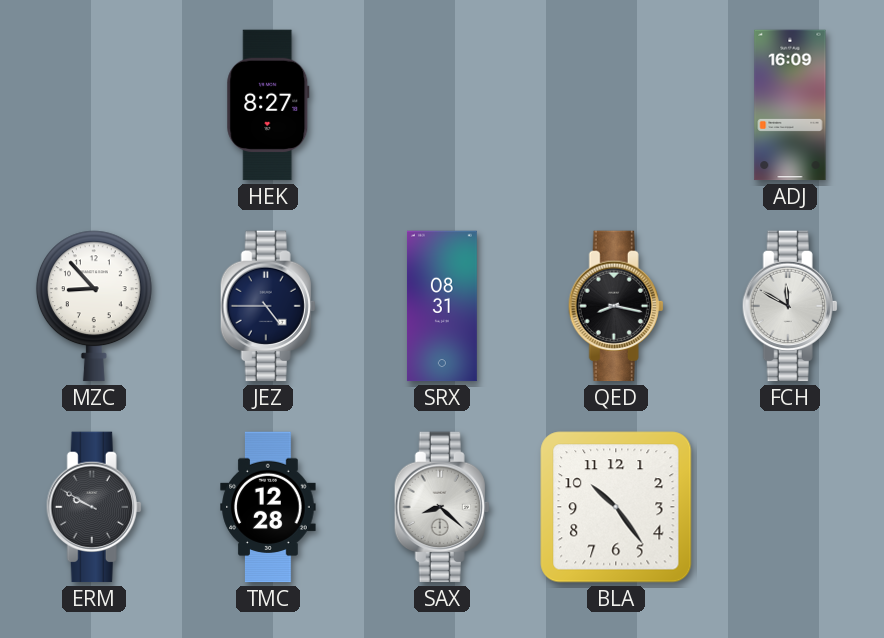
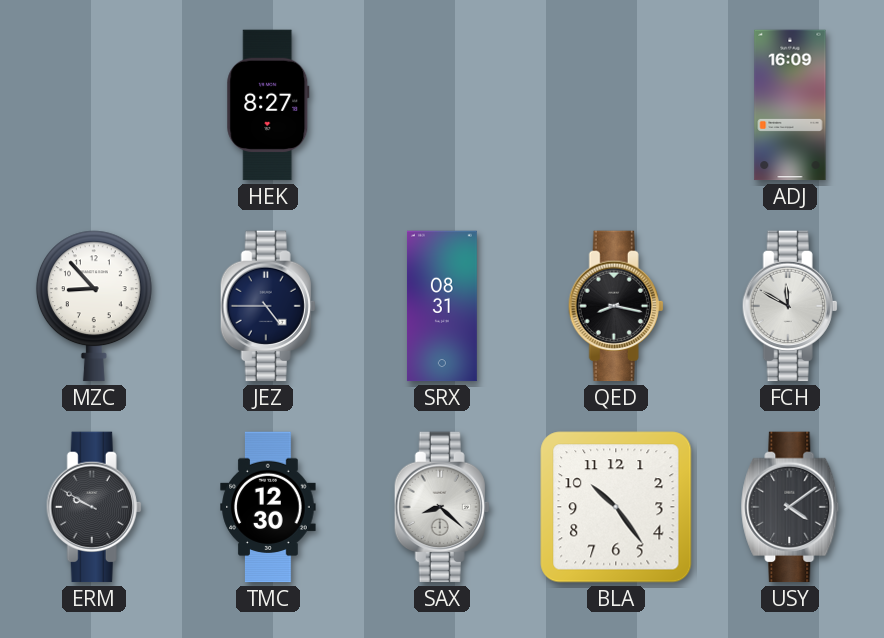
TMC: 12:28 -> 12:30 (268, 507)
USY: none -> 4:09 (790, 507)
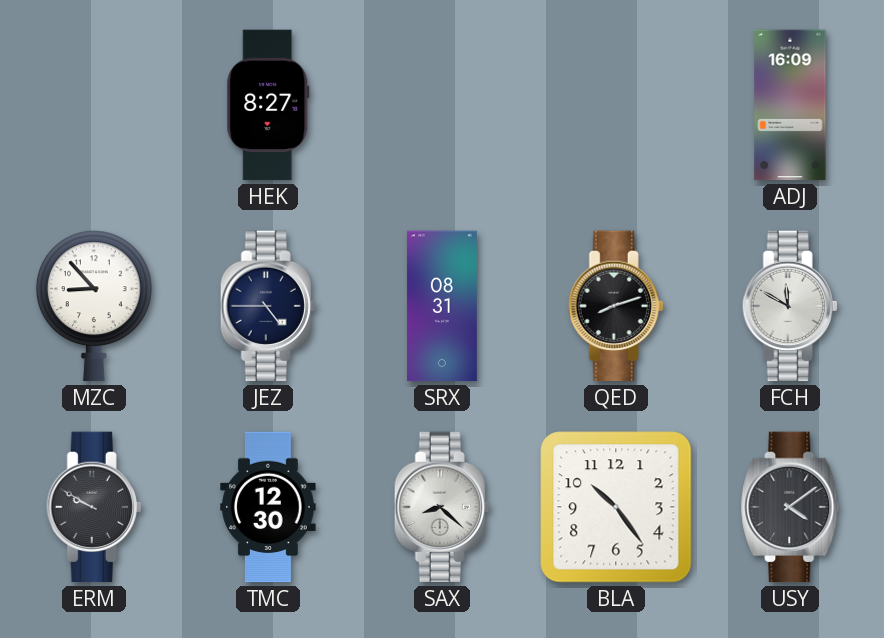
QED: 8:17 -> 8:12 (616, 306)
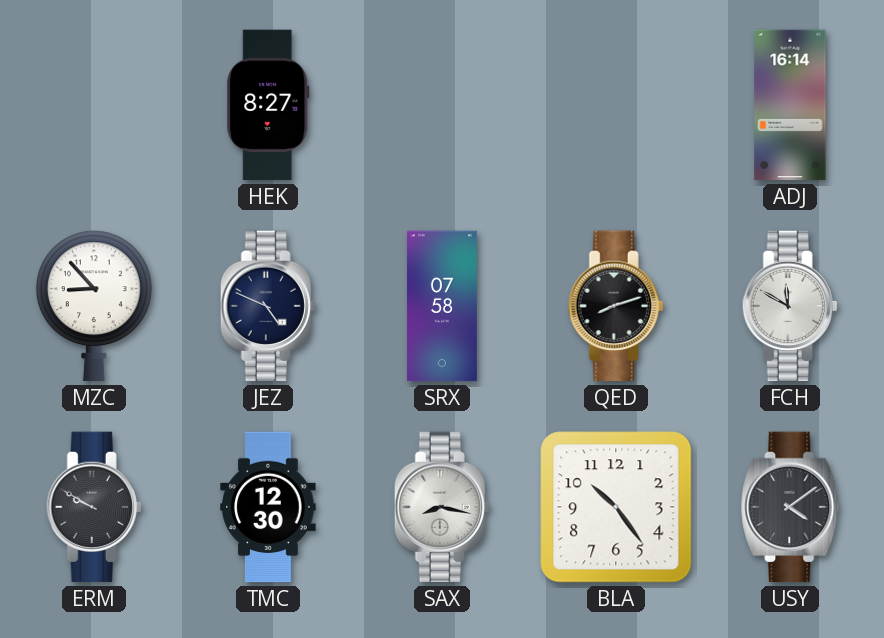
ADJ: 16:09 -> 16:14 (790, 105)
JEZ: 4:45 -> 4:49 (268, 306)
SRX: 08:31 -> 07:58 (442, 306)
SAX: 8:22 -> 8:17 (442, 507)
